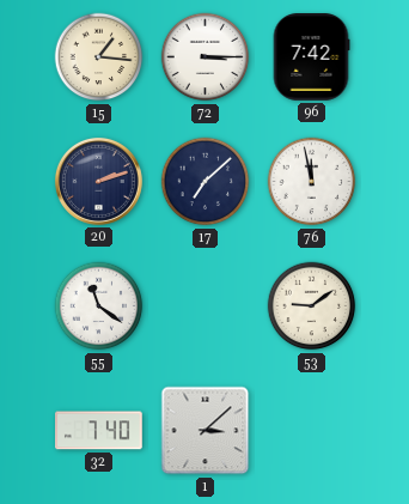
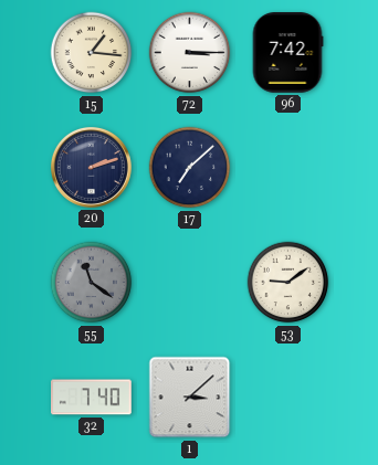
76: 11:58 -> none (312, 182)
55 dial: white -> grey (92, 283)
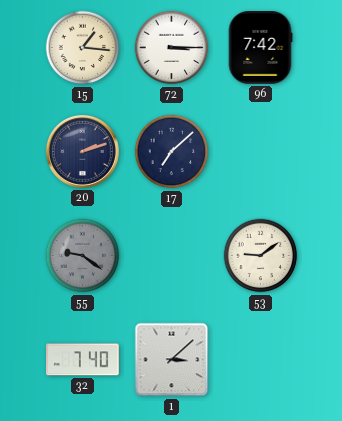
55: 11:21 -> 9:21 (83, 256)
